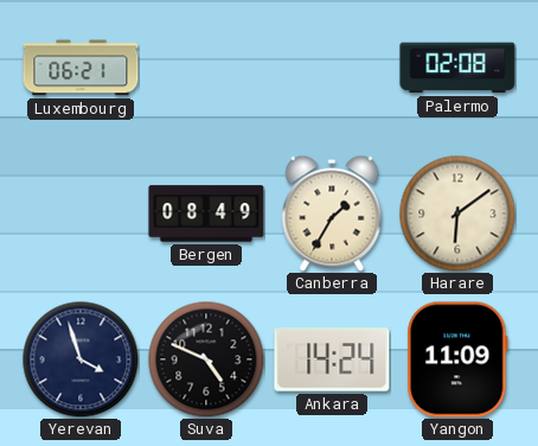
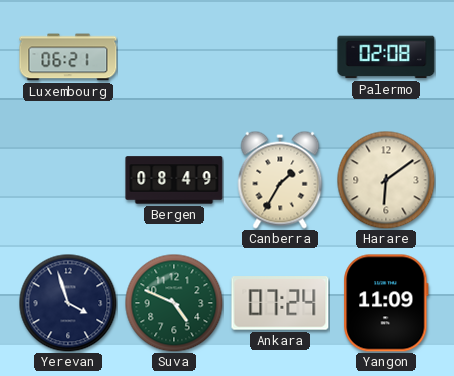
Suva dial: black -> green (174, 303)
Ankara: 14:24 -> 07:24 (280, 303)
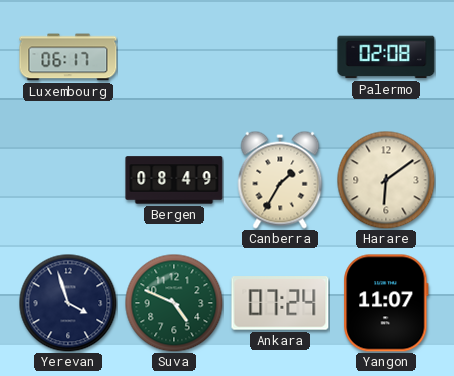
Luxembourg: 06:21 -> 06:17 (68, 57)
Yangon: 11:09 -> 11:07 (386, 303)
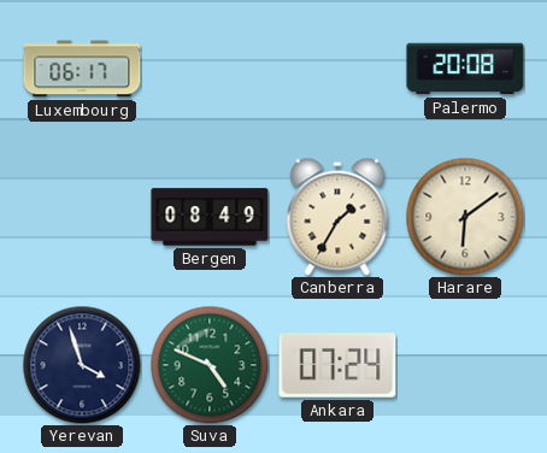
Palermo: 02:08 -> 20:08 (465, 69)
Yangon: 11:07 -> none (386, 303)
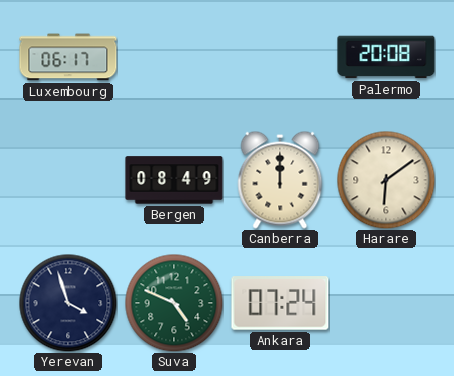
Canberra: 1:35 -> 12:00 (280, 180)
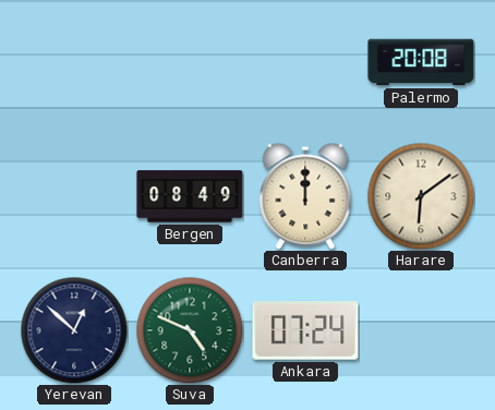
Luxembourg: 06:17 -> none (68, 57)
Yerevan: 3:57 -> 12:52 (74, 330)
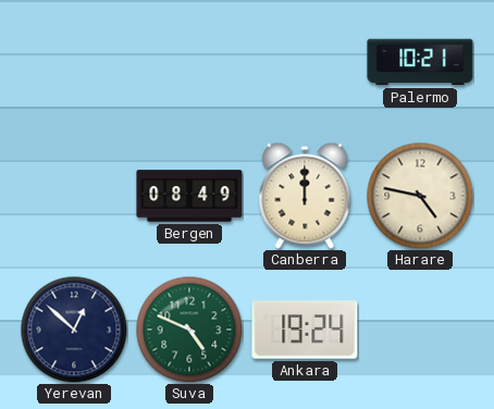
Palermo: 20:08 -> 10:21 (420, 62)
Harare: 6:09 -> 4:47 (420, 196)
Ankara: 07:24 -> 19:24 (305, 330)
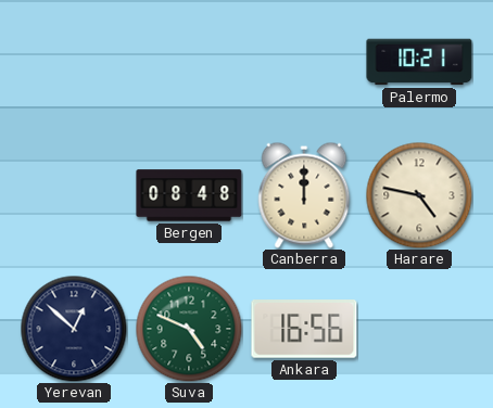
Bergen: 08:49 -> 08:48 (189, 195)
Ankara: 19:24 -> 16:56 (304, 329)
